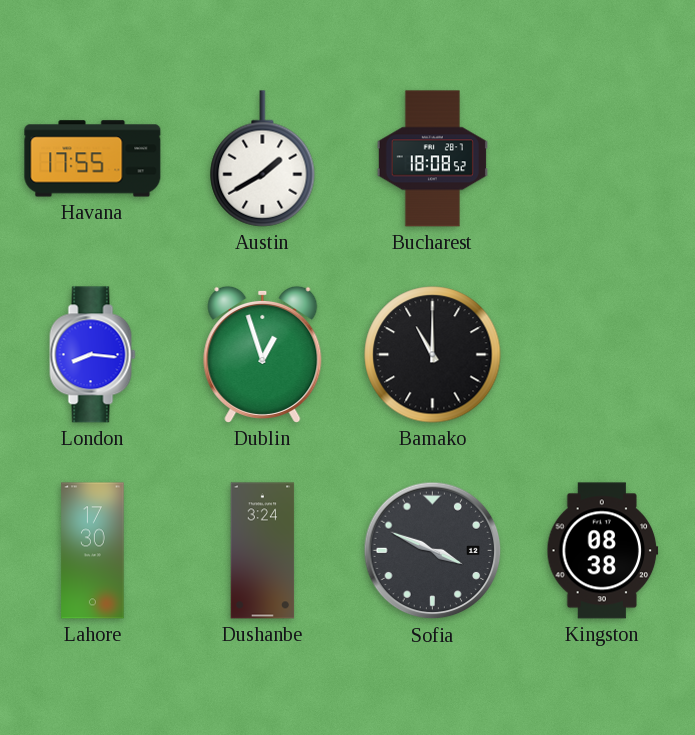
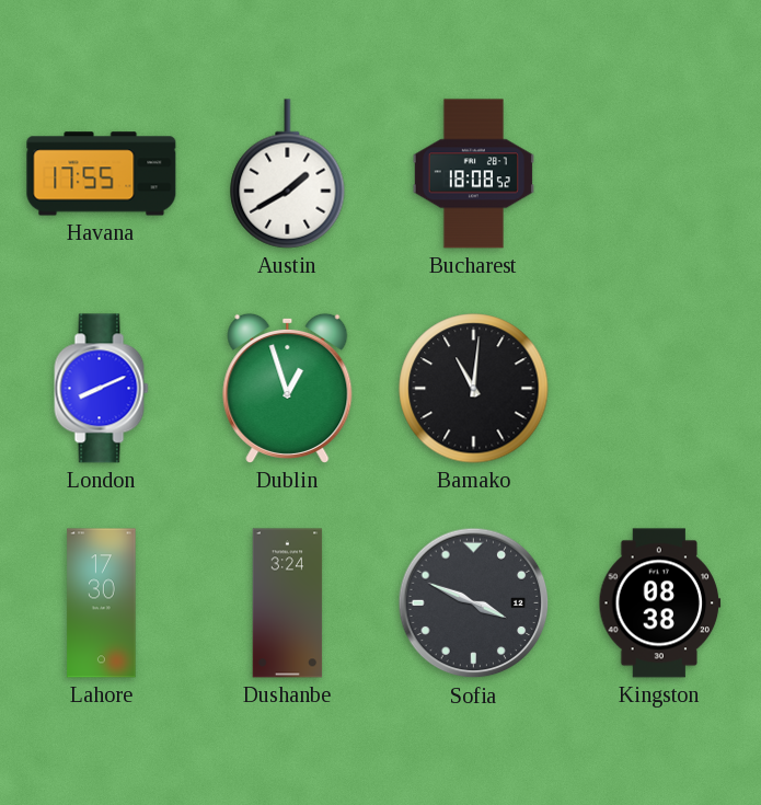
London: 8:16 -> 8:11 (102, 389)
Bamako: 11:00 -> 11:01 (474, 389)
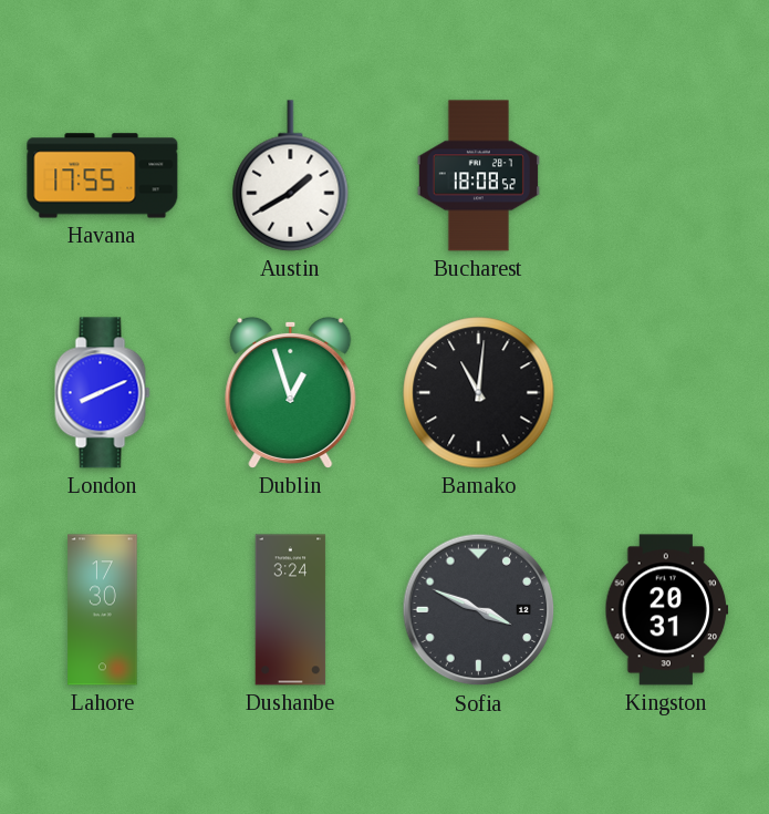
Kingston: 08:38 -> 20:31 (667, 610)
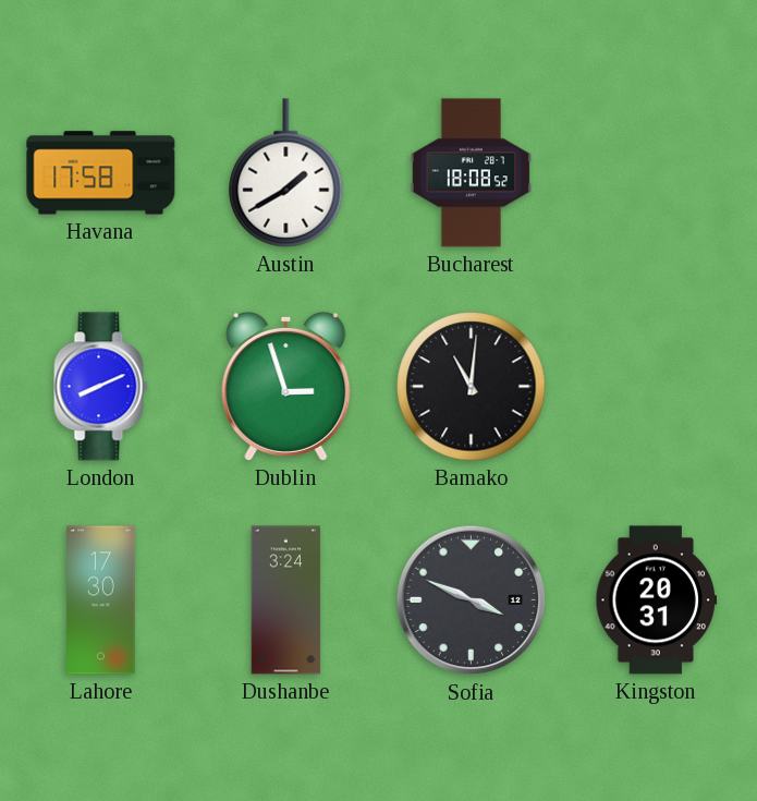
Havana: 17:55 -> 17:58 (101, 173)
Dublin: 12:57 -> 2:57 (286, 386)
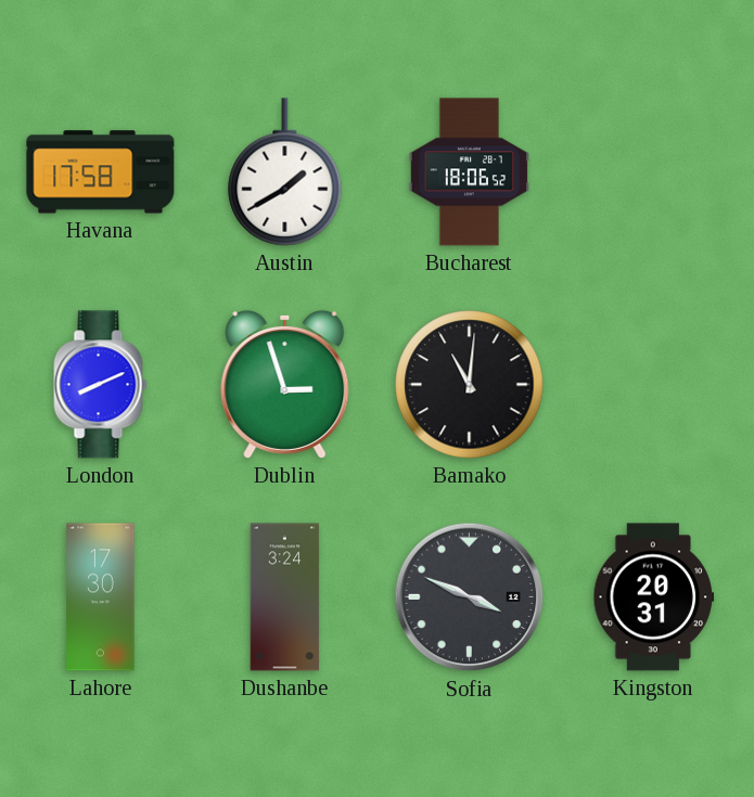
Bucharest: 18:08 -> 18:06 (469, 172)
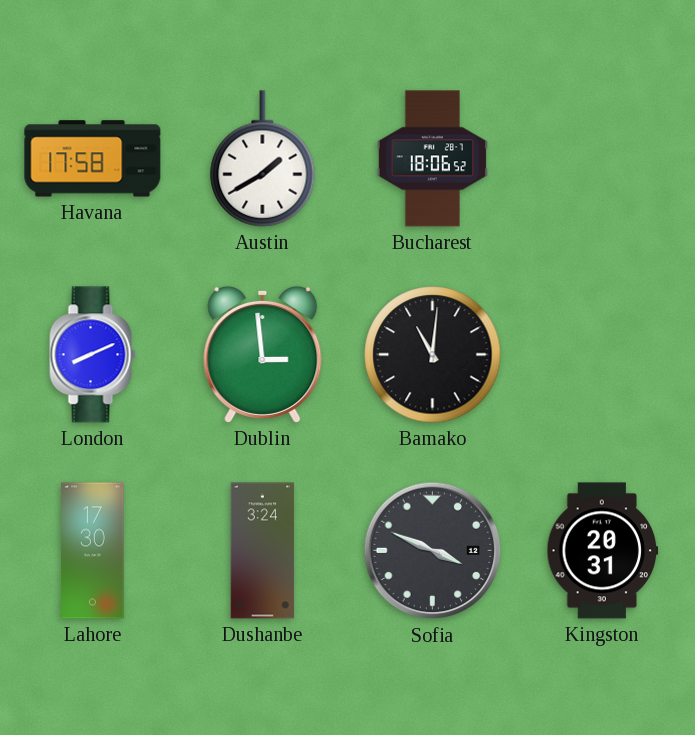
Dublin: 2:57 -> 2:59 (263, 354)
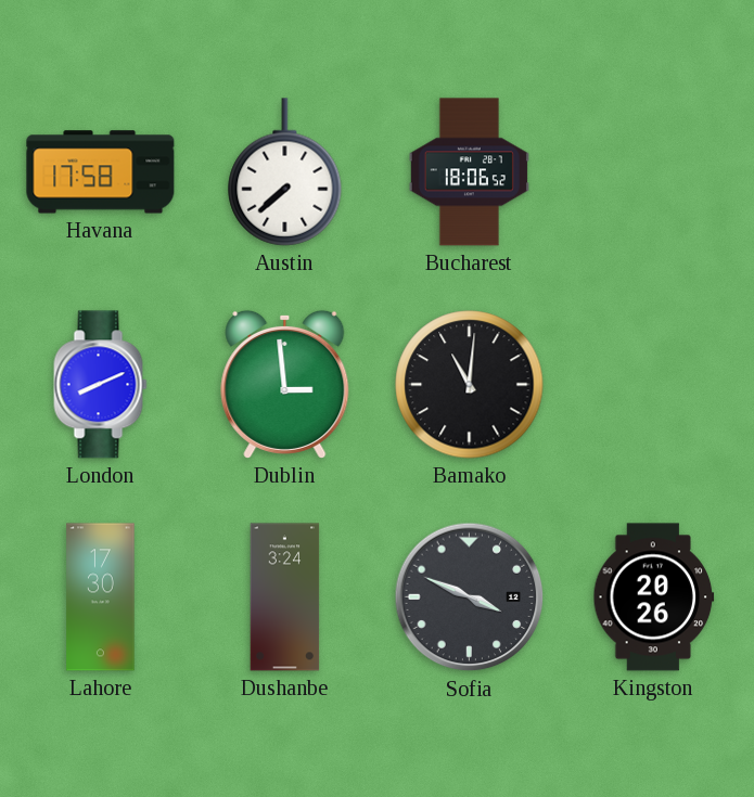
Austin: 1:40 -> 7:38 (285, 172)
Kingston: 20:31 -> 20:26 (654, 597)
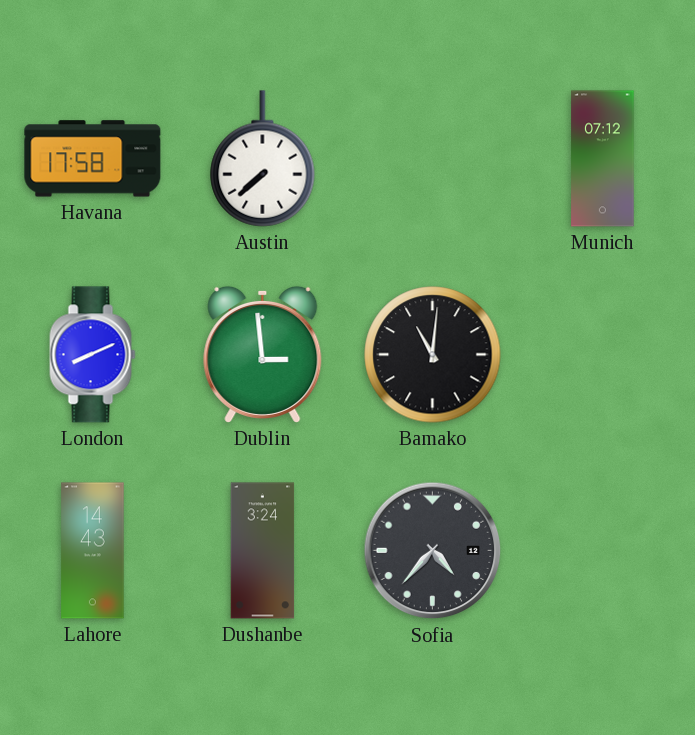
Bucharest: 18:06 -> none (469, 172)
Munich: none -> 07:12 (603, 159)
Lahore: 17:30 -> 14:43 (93, 551)
Sofia: 3:49 -> 4:37 (433, 551)
Kingston: 20:26 -> none (654, 597)
